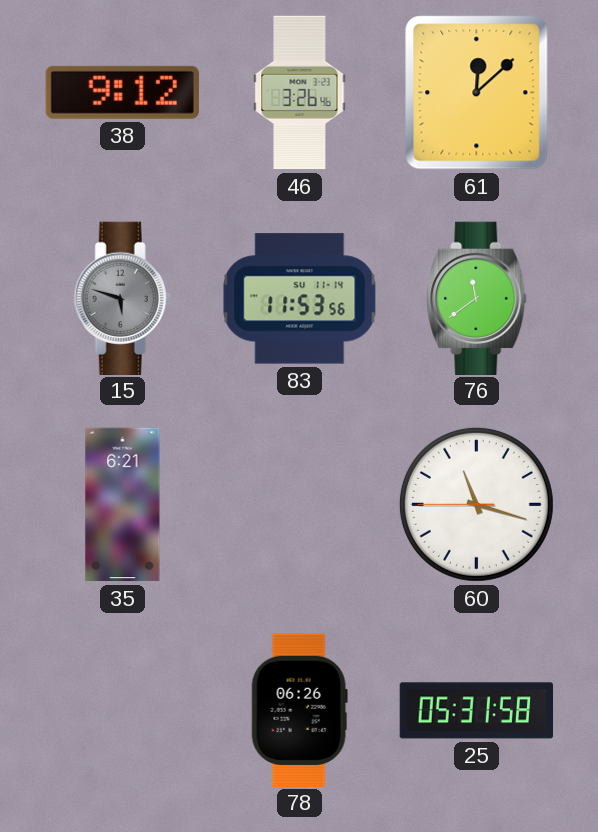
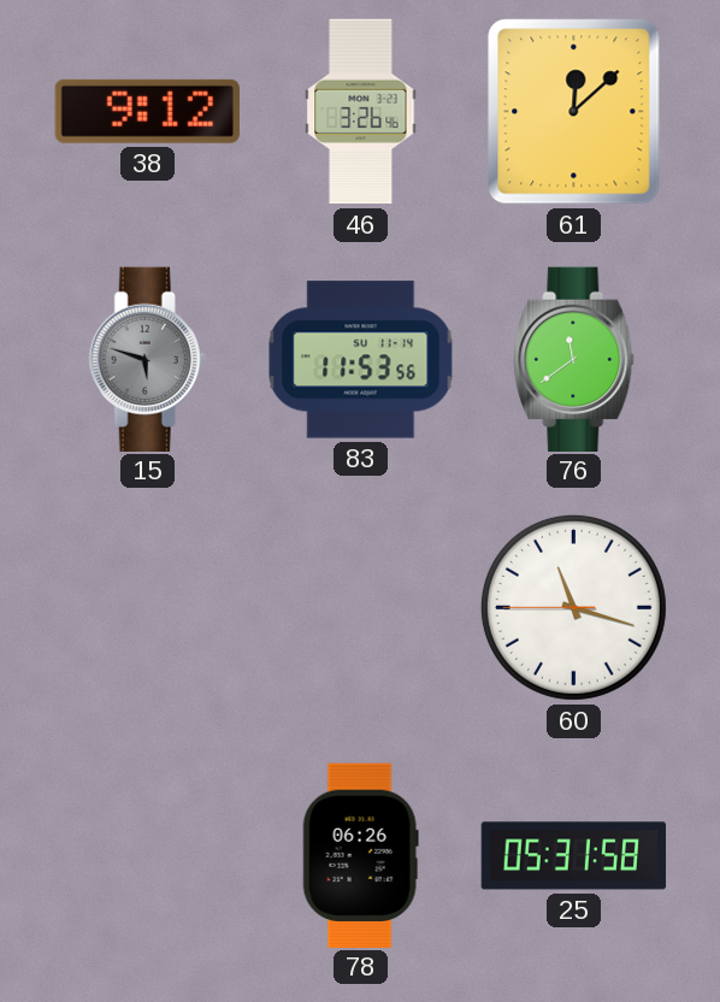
35: 6:21 -> none (123, 505)
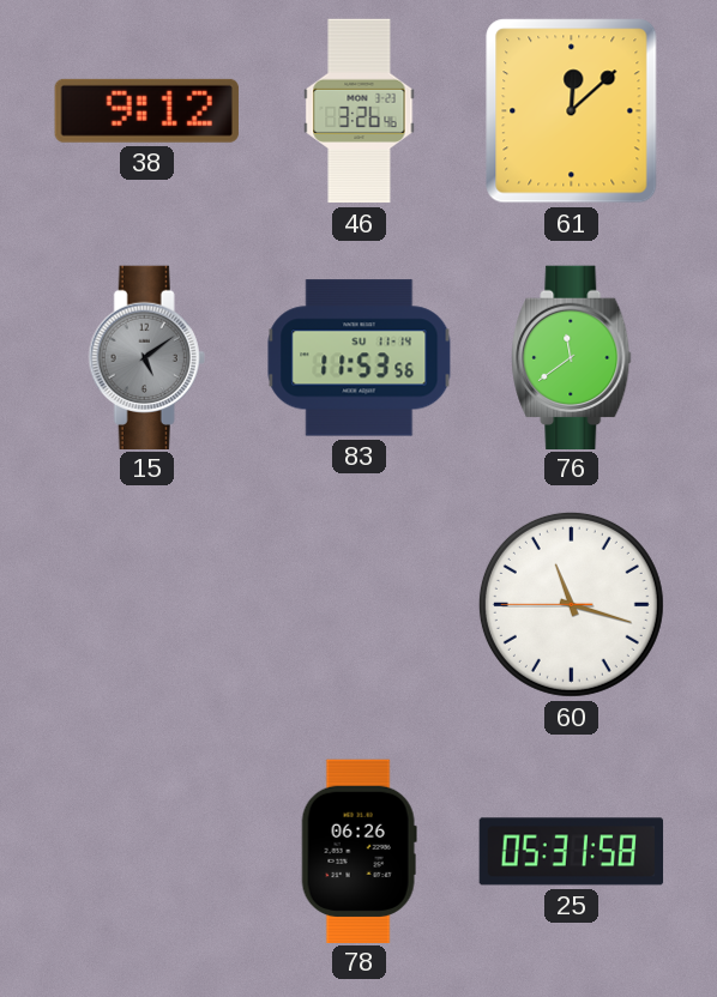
15: 5:48 -> 5:09 (146, 357)
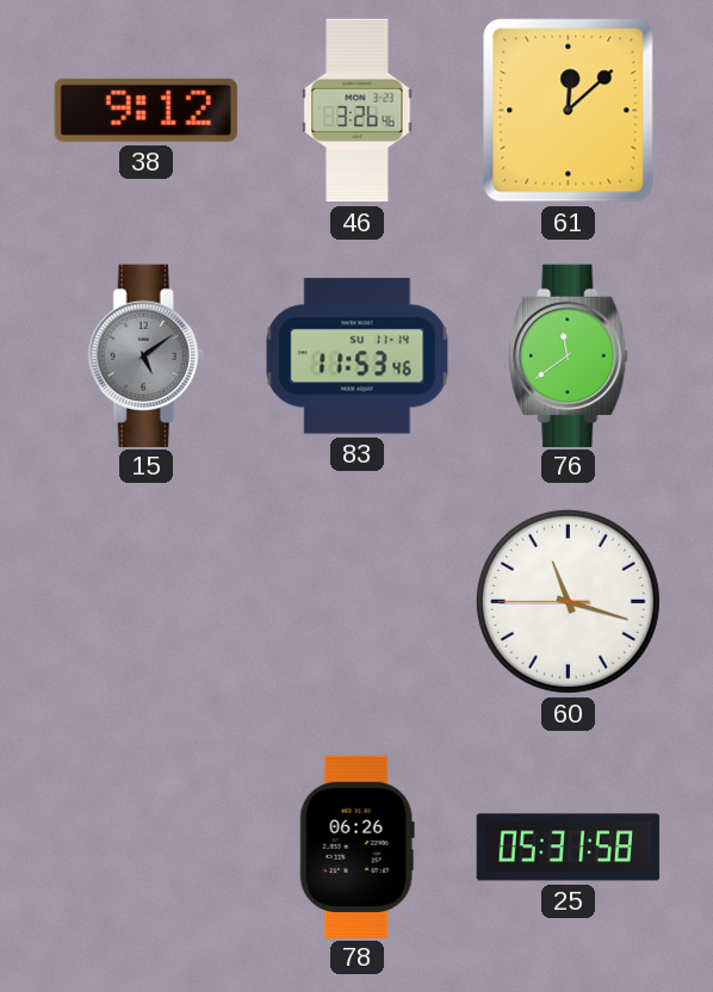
83: 11:53:56 -> 11:53:46 (358, 356)
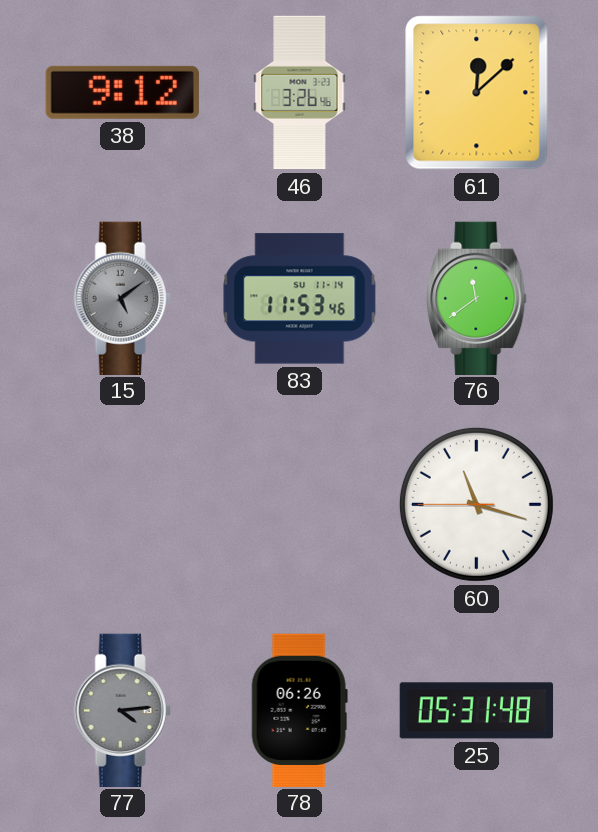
77: none -> 4:14 (122, 710)
25: 05:31:58 -> 05:31:48 (477, 711)
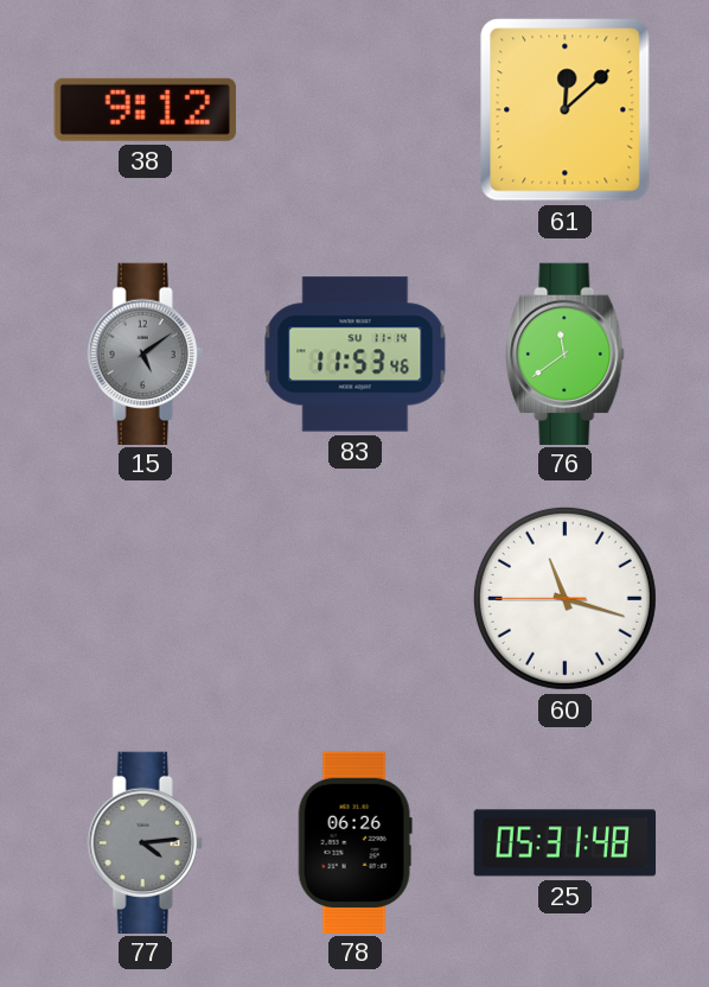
46: 3:26 -> none (300, 93)
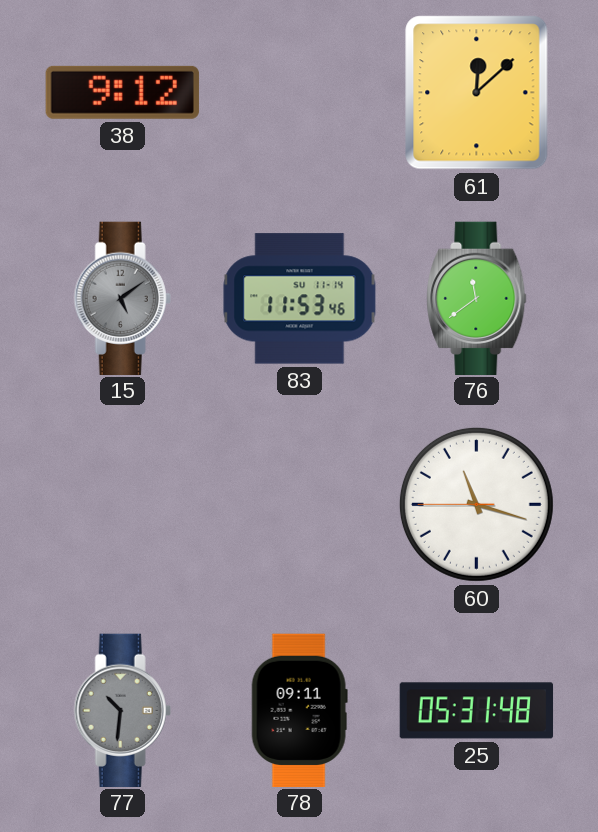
77: 4:14 -> 10:31 (122, 710)
78: 06:26 -> 09:11 (299, 710)
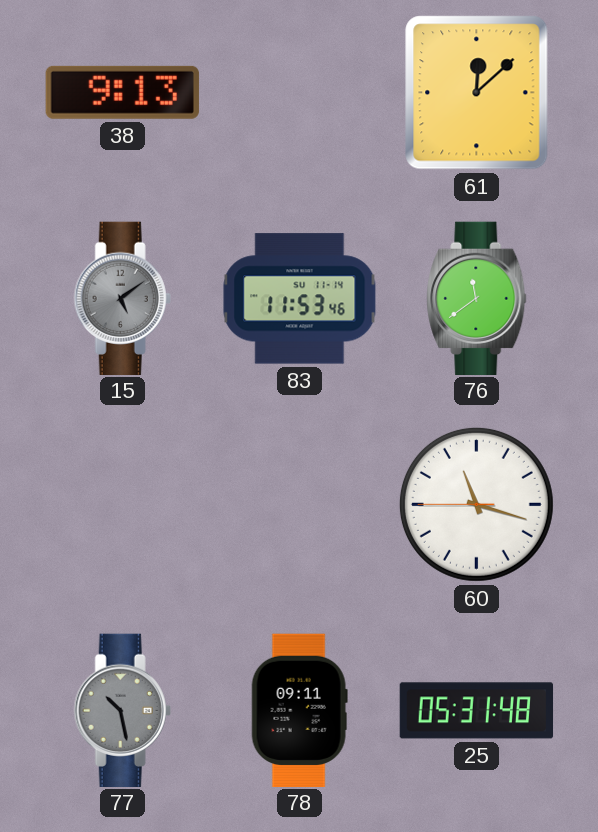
38: 9:12 -> 9:13 (122, 92)
77: 10:31 -> 10:28 (122, 710)
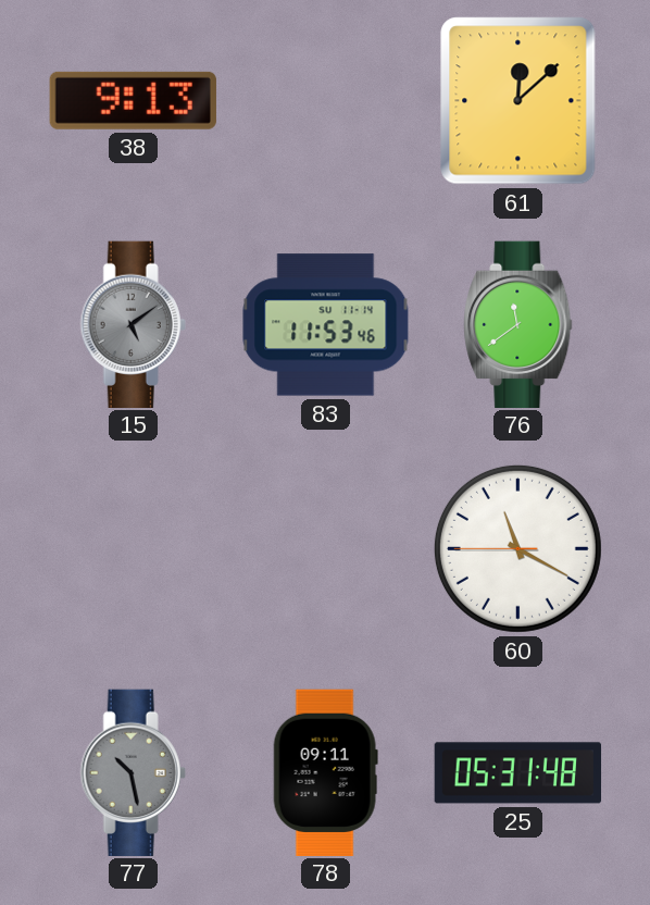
60: 11:17 -> 11:19 (517, 548)
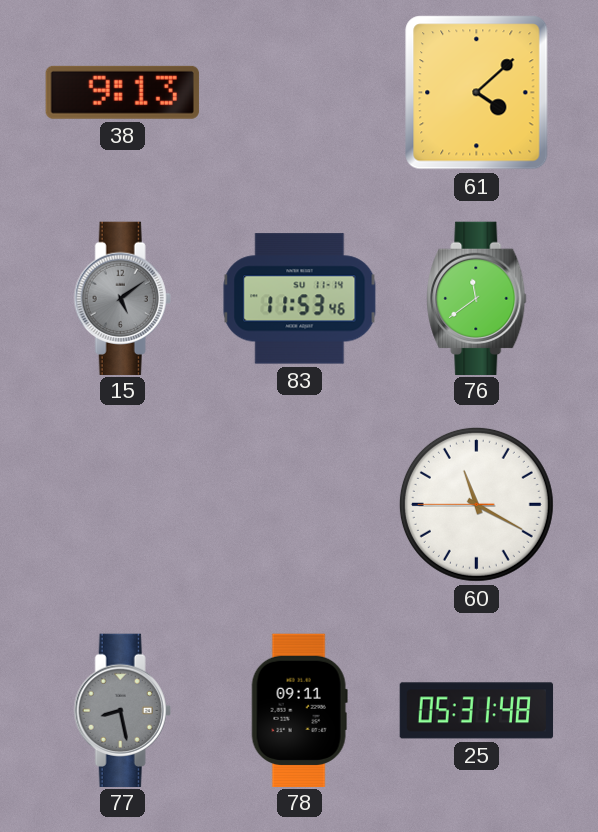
61: 12:08 -> 4:08 (477, 93)
77: 10:28 -> 8:28 (122, 710)
